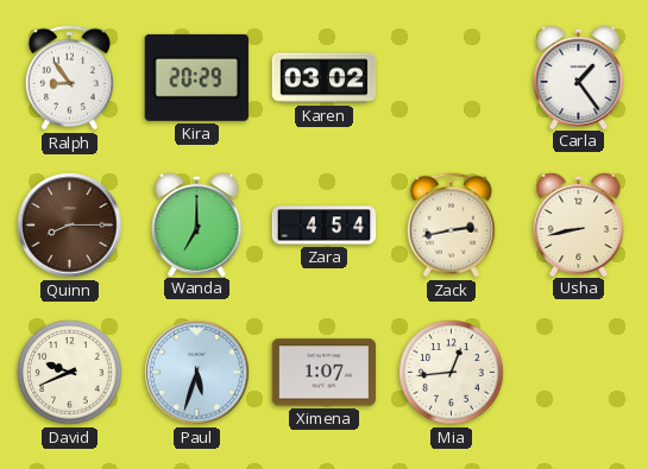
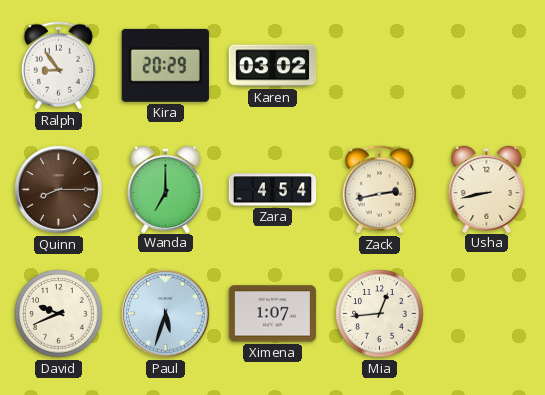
Carla: 1:24 -> none (579, 76)
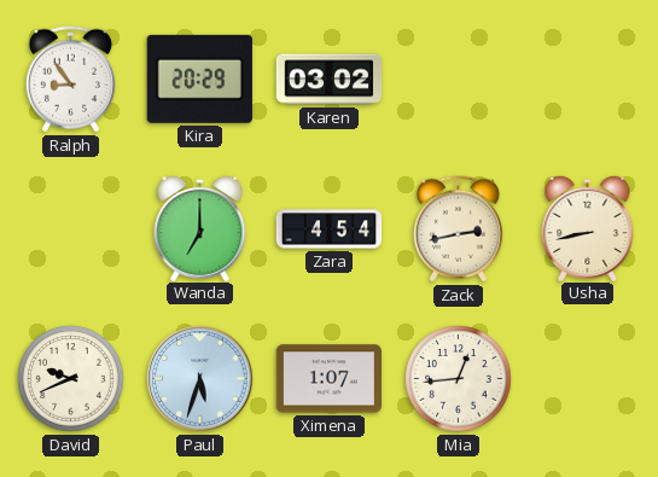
Quinn: 8:15 -> none (59, 190)
